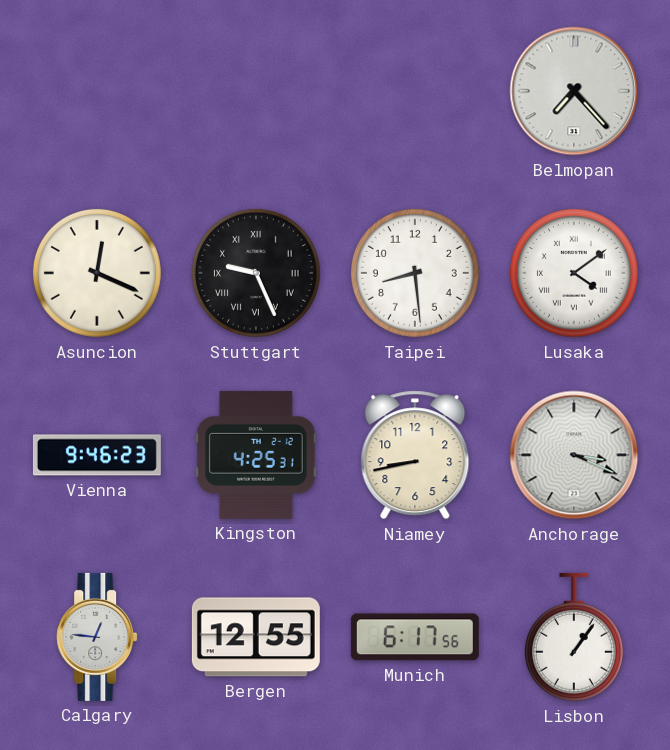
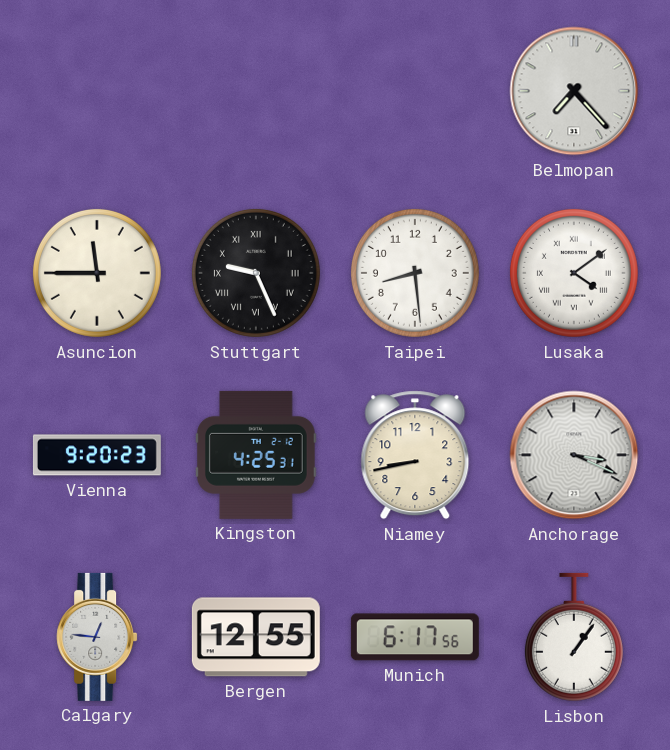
Asuncion: 12:19 -> 11:45 (97, 273)
Vienna: 9:46 -> 9:20 (97, 455)
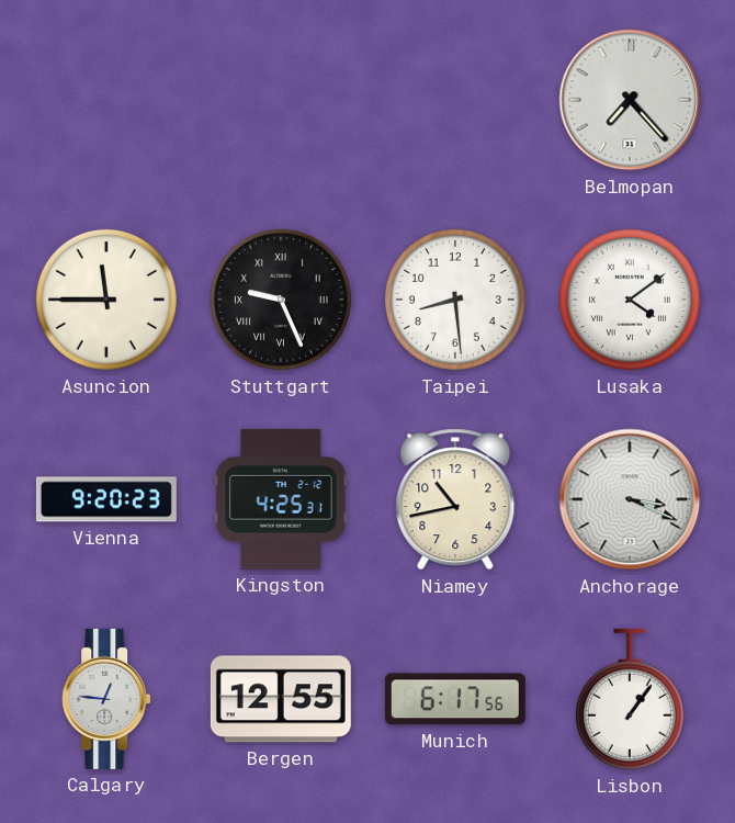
Niamey: 8:43 -> 10:43 (455, 499)
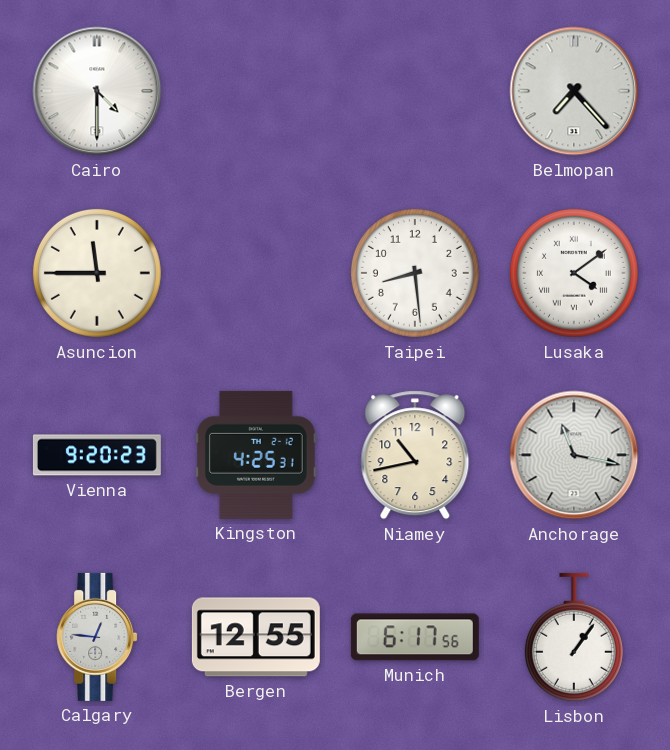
Cairo: none -> 4:30 (97, 91)
Stuttgart: 9:26 -> none (281, 300)
Anchorage: 3:19 -> 11:17 (574, 455)
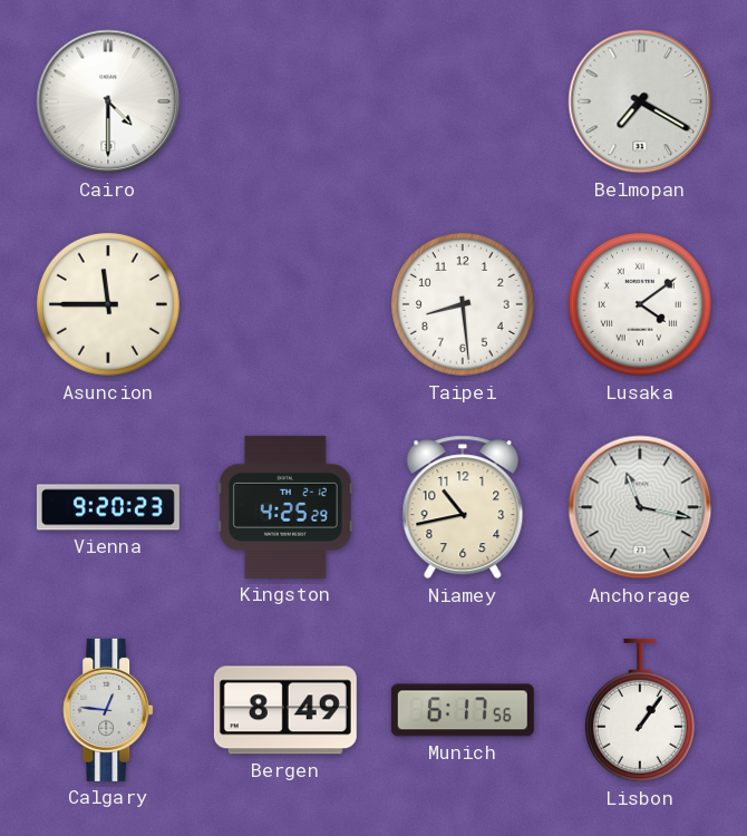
Belmopan: 7:23 -> 7:20 (640, 101)
Kingston: 4:25:31 -> 4:25:29 (285, 507)
Bergen: 12:55 -> 8:49 (285, 710)
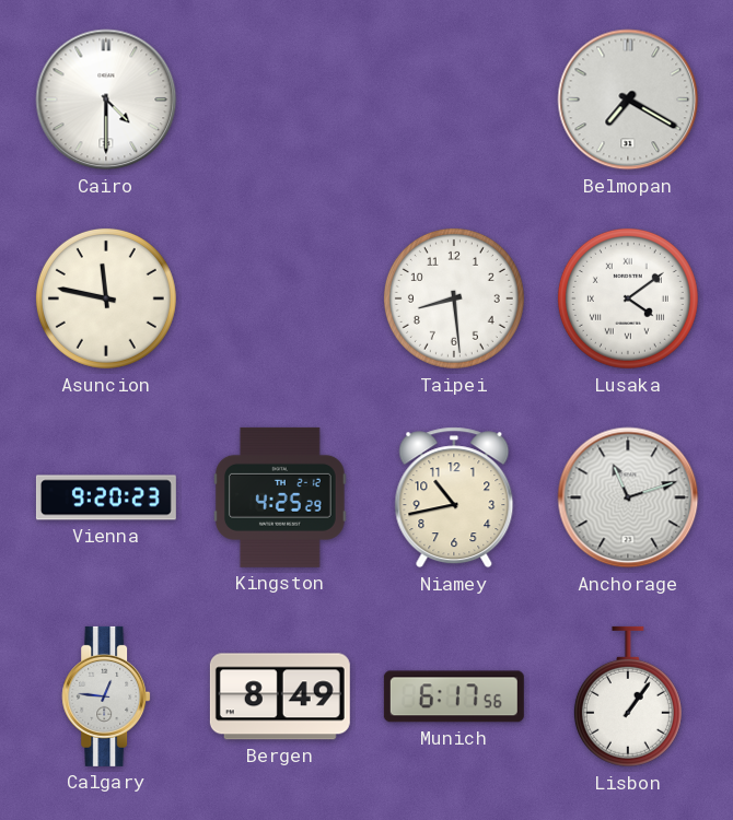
Asuncion: 11:45 -> 11:47 (106, 298)
Anchorage: 11:17 -> 11:12 (628, 497)
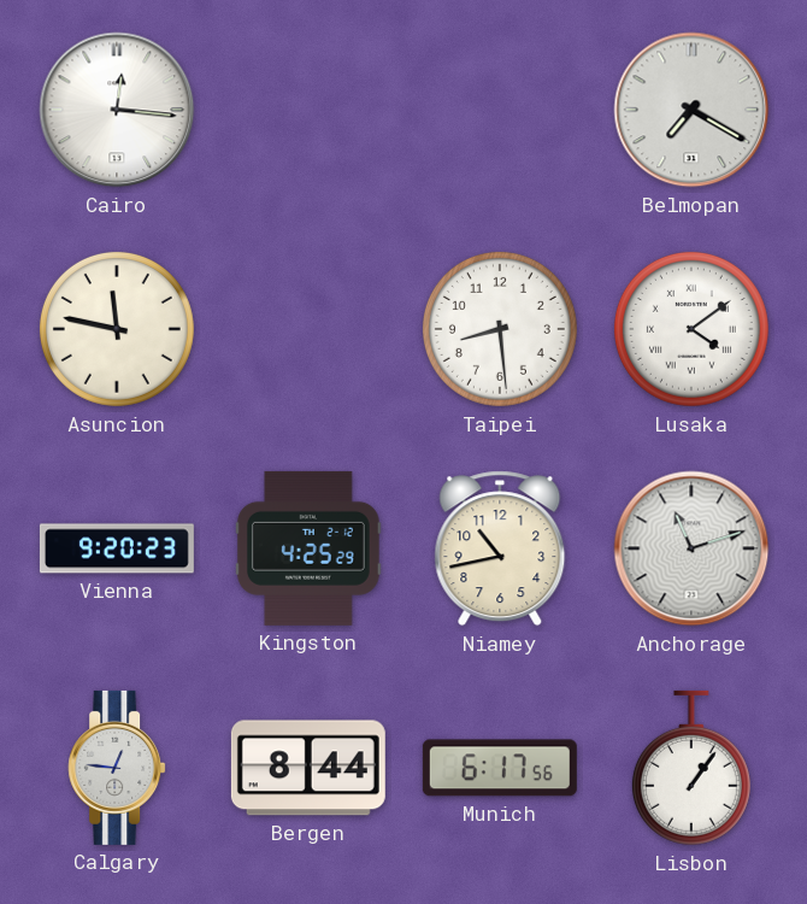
Cairo: 4:30 -> 12:16 (117, 110)
Bergen: 8:49 -> 8:44 (308, 768)
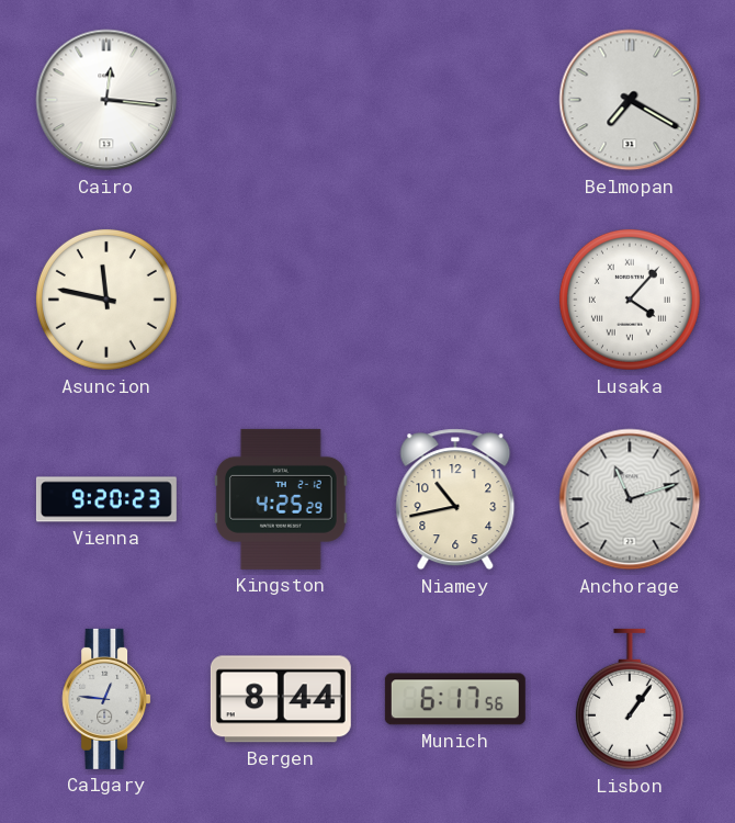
Taipei: 8:29 -> none (500, 329)
Lusaka: 4:09 -> 4:07 (630, 300)
